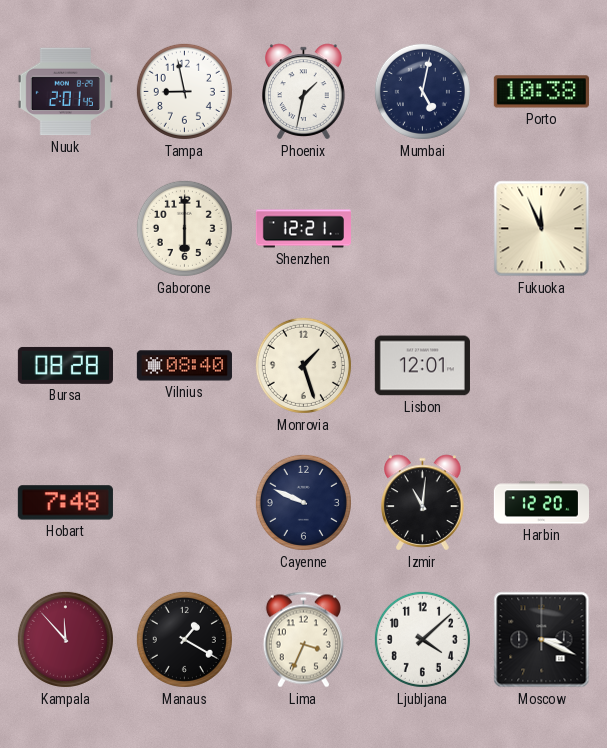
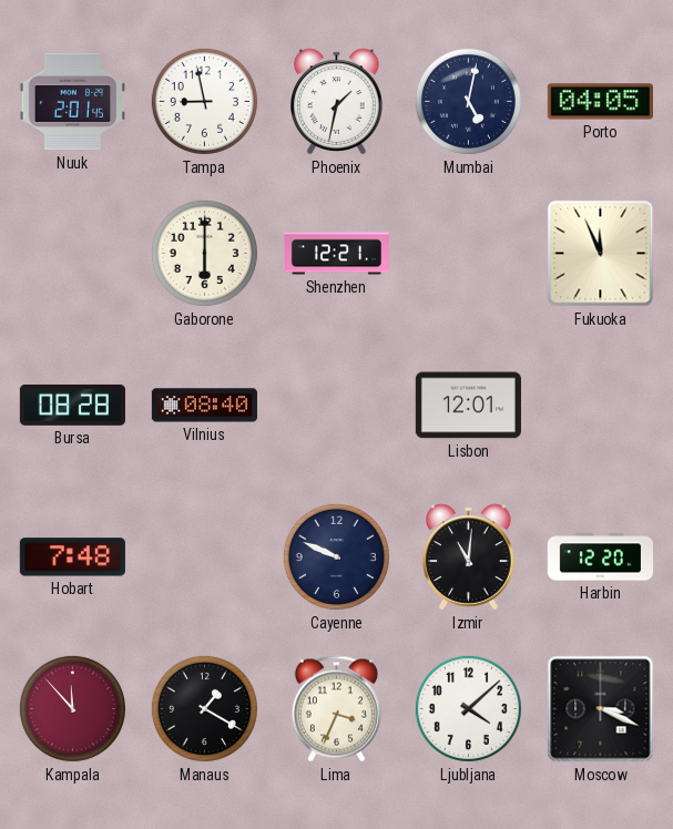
Porto: 10:38 -> 04:05 (600, 102)
Monrovia: 1:27 -> none (303, 365)
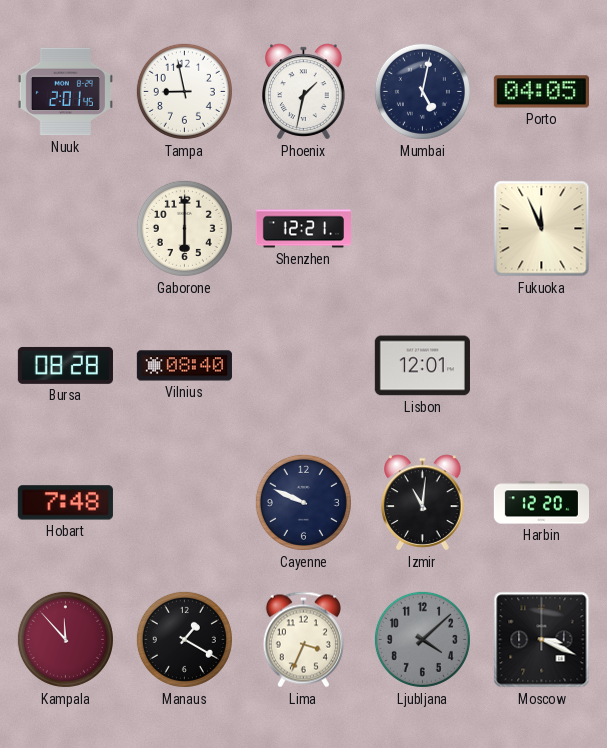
Ljubljana dial: white -> grey (422, 639)
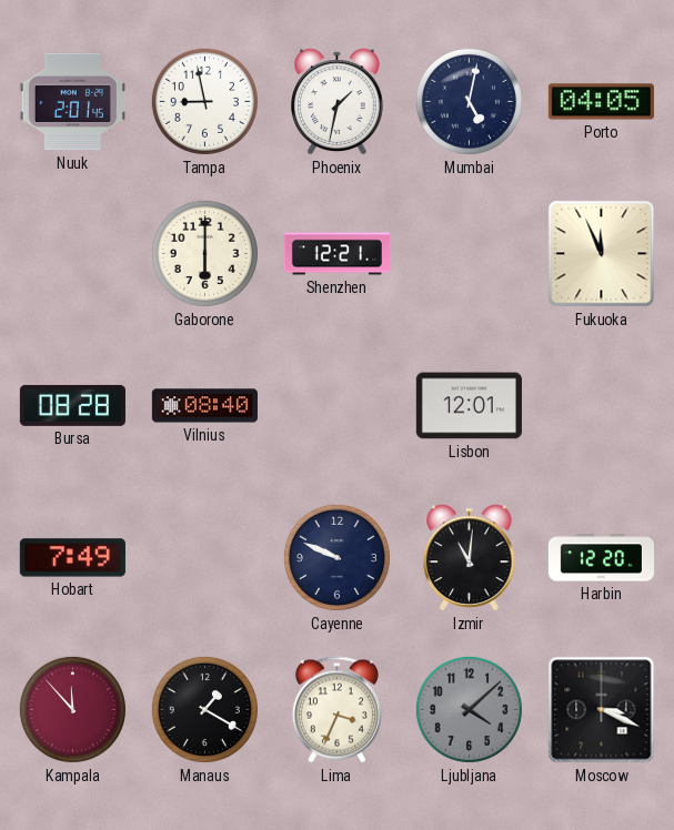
Hobart: 7:48 -> 7:49 (72, 558)
